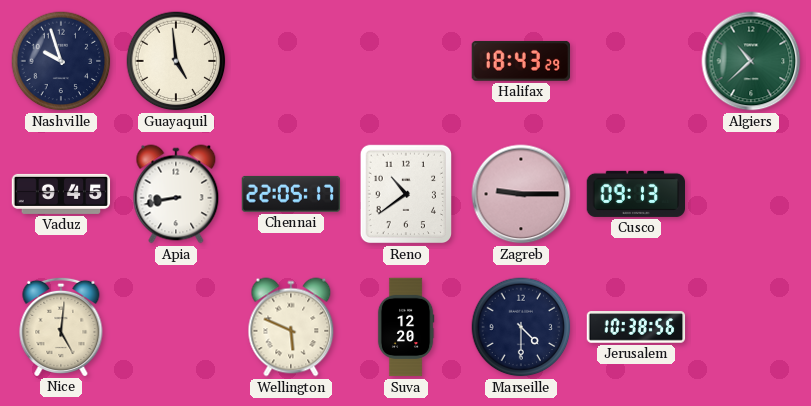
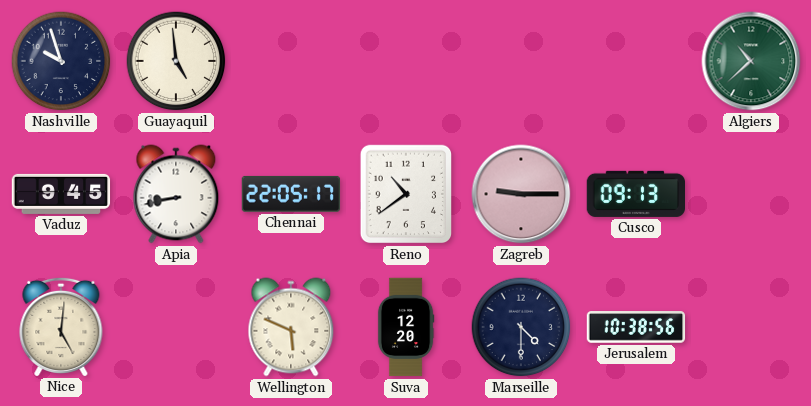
Halifax: 18:43 -> none (520, 61)
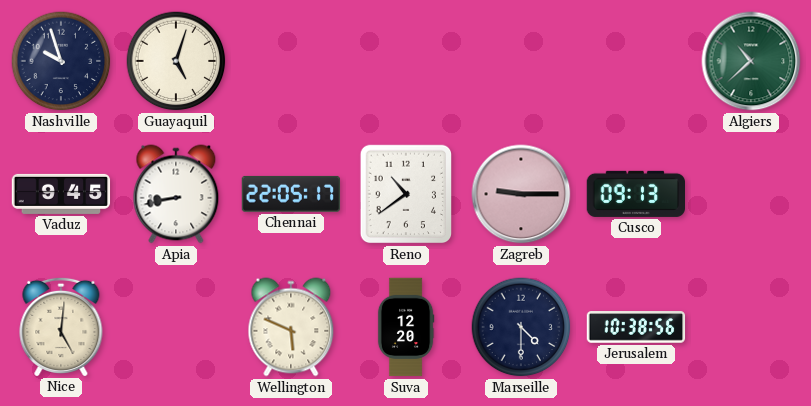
Guayaquil: 4:59 -> 5:03 (176, 61)
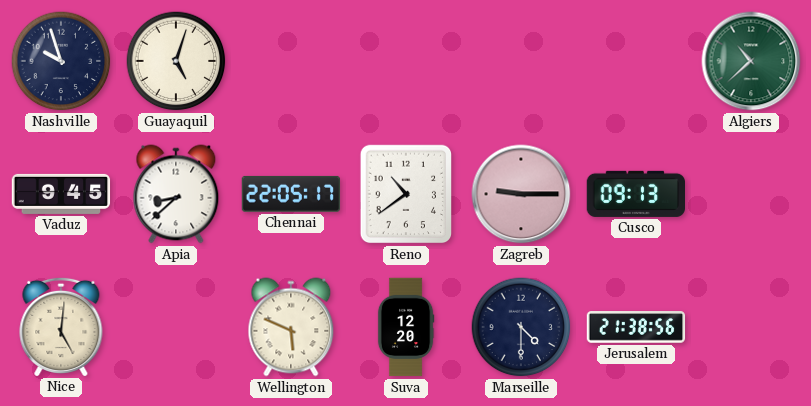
Apia: 8:43 -> 8:38 (176, 194)
Jerusalem: 10:38 -> 21:38 (636, 327)
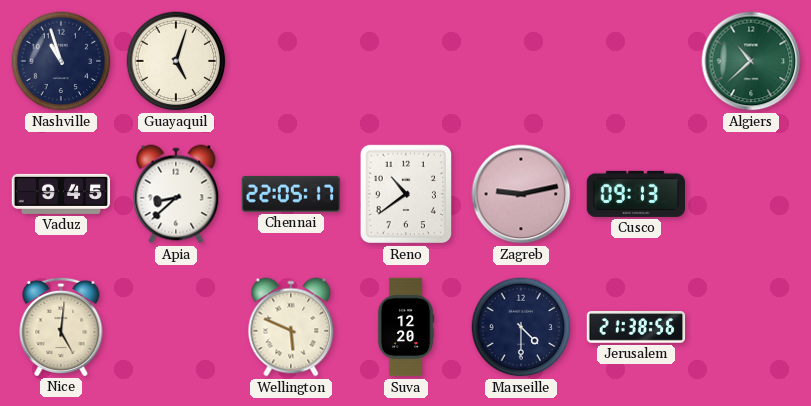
Nashville: 9:57 -> 10:57 (61, 61)
Zagreb: 9:15 -> 9:13 (521, 194)
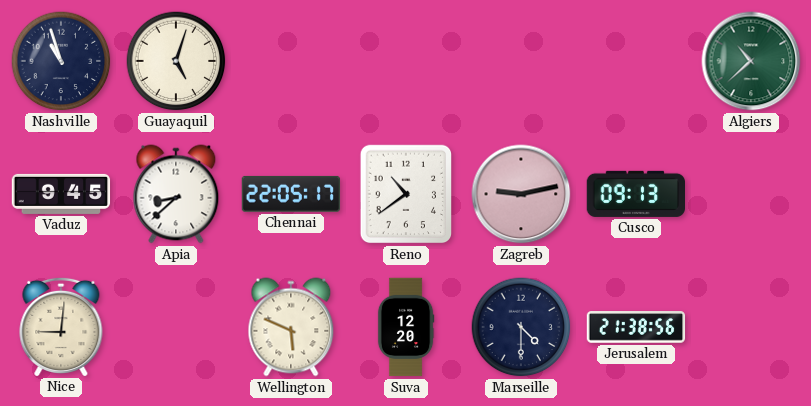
Nice: 5:01 -> 9:01 (61, 326)
